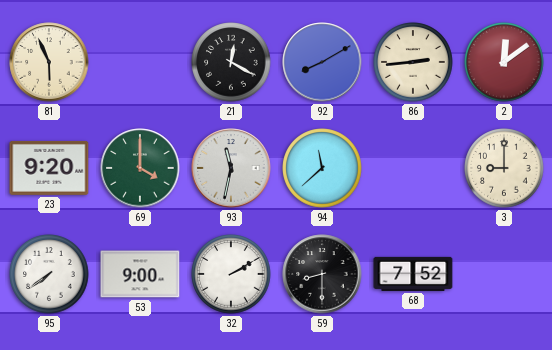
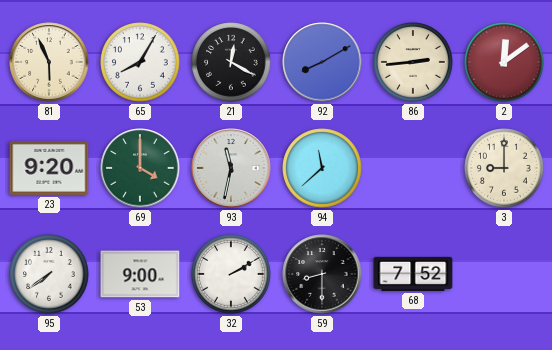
65: none -> 8:05 (140, 62)
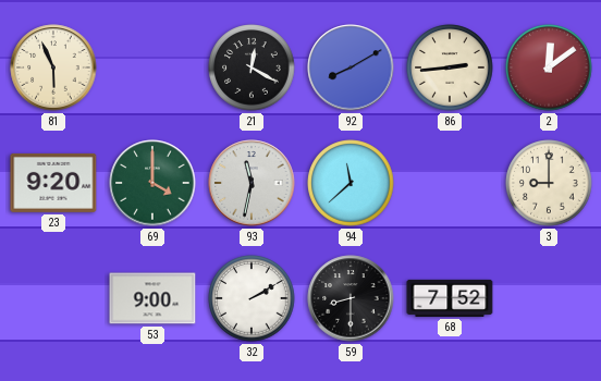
65: 8:05 -> none (140, 62)
95: 7:39 -> none (49, 274)
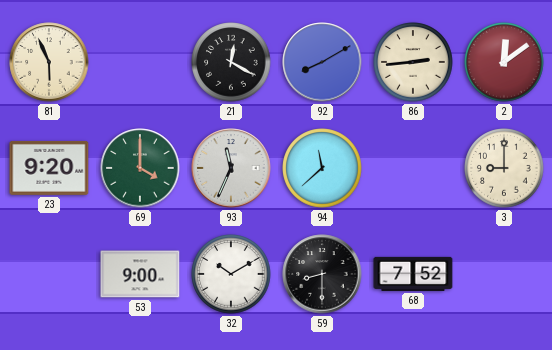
93: 11:32 -> 11:34 (231, 168)
32: 2:10 -> 10:10 (231, 274)
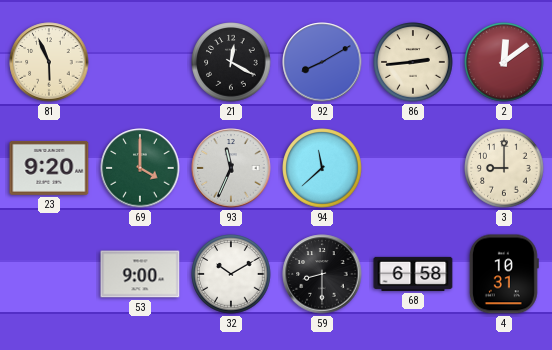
68: 7:52 -> 6:58 (413, 274)
4: none -> 10:31 (504, 274)
